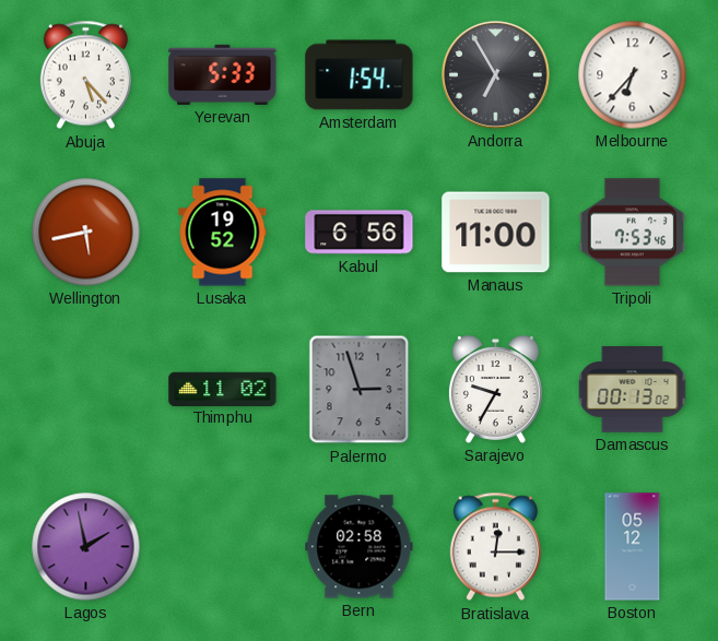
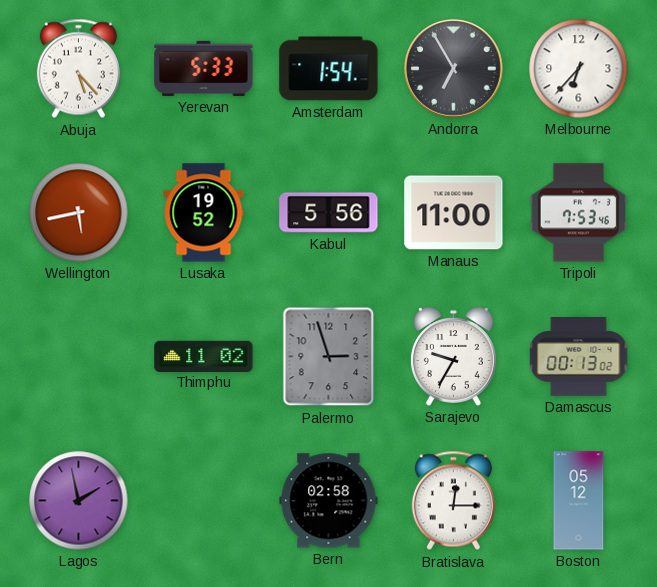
Kabul: 6:56 -> 5:56 (329, 213)
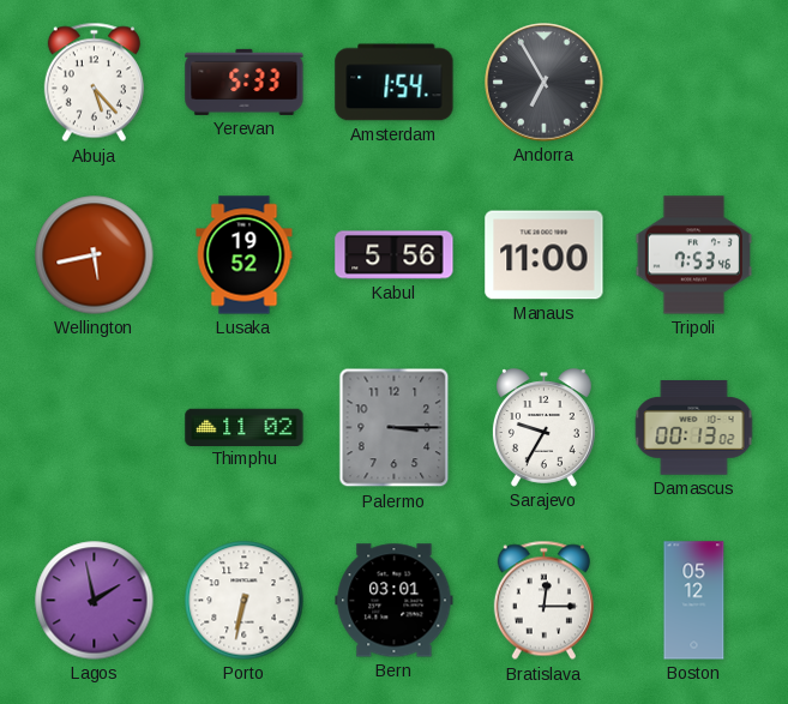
Melbourne: 6:37 -> none (579, 69)
Palermo: 2:57 -> 3:15 (395, 428)
Porto: none -> 6:32 (245, 601)
Bern: 02:58 -> 03:01 (395, 601)
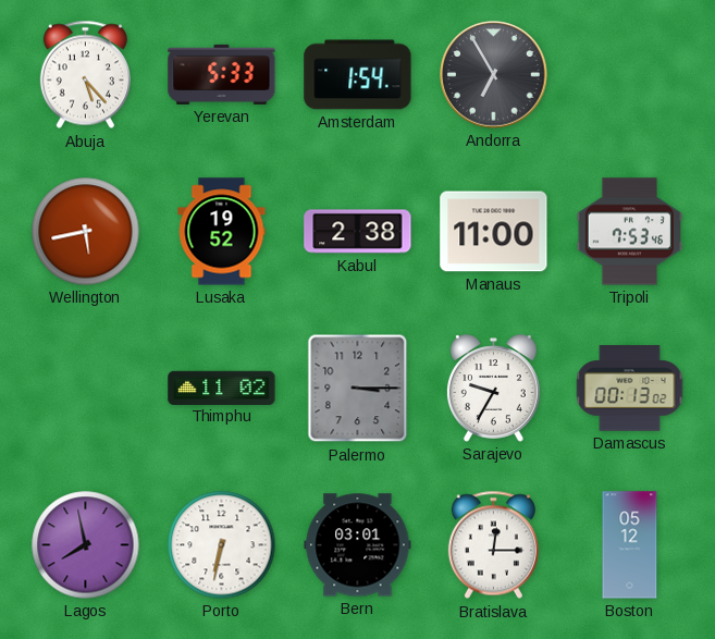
Kabul: 5:56 -> 2:38 (358, 232)
Lagos: 1:58 -> 7:58 (86, 545)
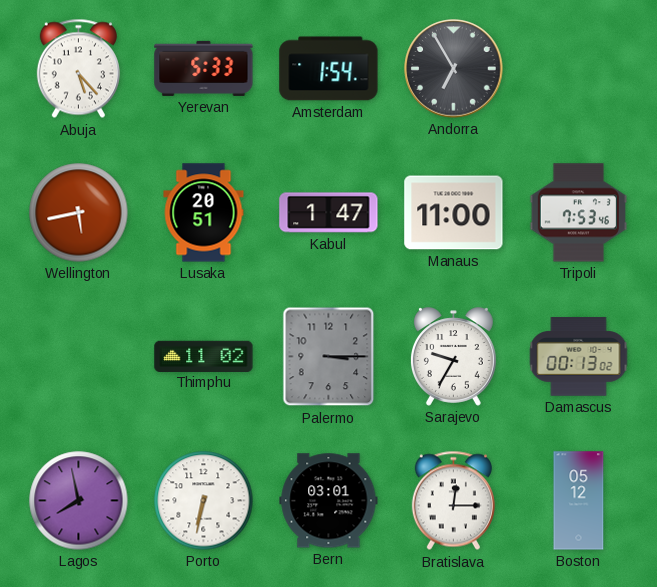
Lusaka: 19:52 -> 20:51 (204, 213)
Kabul: 2:38 -> 1:47 (329, 213)
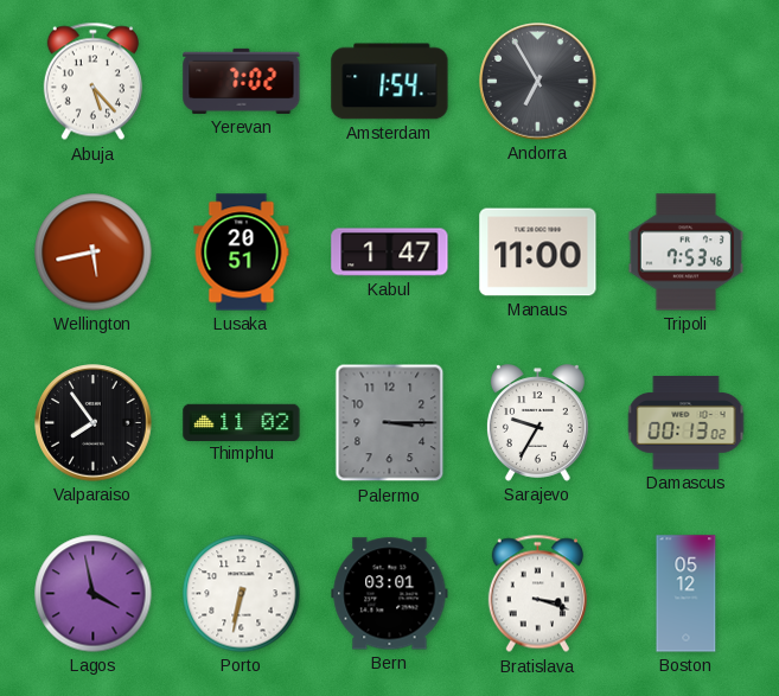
Yerevan: 5:33 -> 7:02 (242, 81)
Valparaiso: none -> 7:54 (94, 423)
Lagos: 7:58 -> 3:58 (94, 594)
Bratislava: 12:15 -> 3:18 (537, 594)
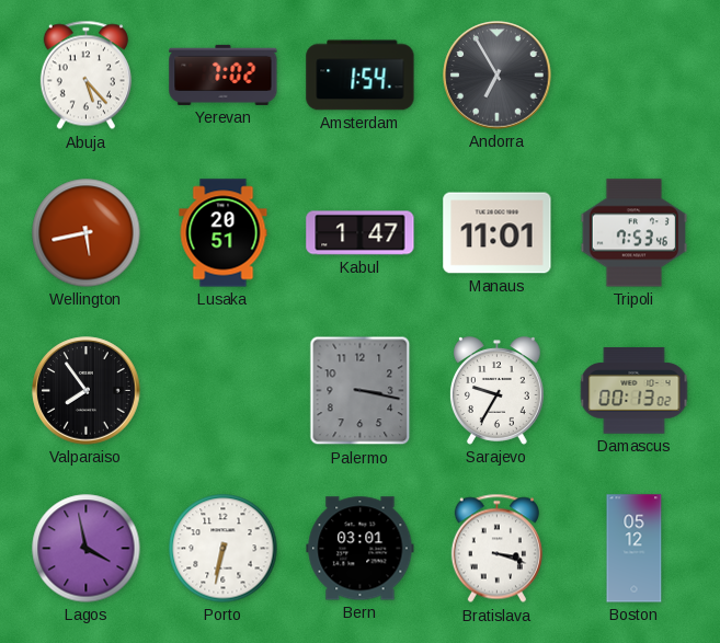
Manaus: 11:00 -> 11:01 (498, 233)
Thimphu: 11:02 -> none (242, 422)
Palermo: 3:15 -> 3:17 (361, 391)
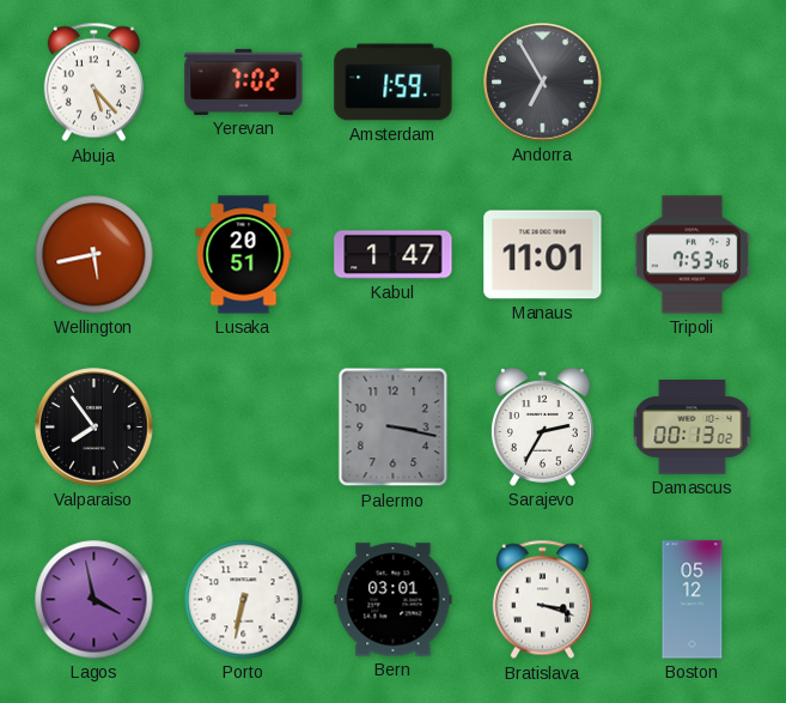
Amsterdam: 1:54 -> 1:59 (394, 83)
Sarajevo: 9:35 -> 2:35 (542, 428)
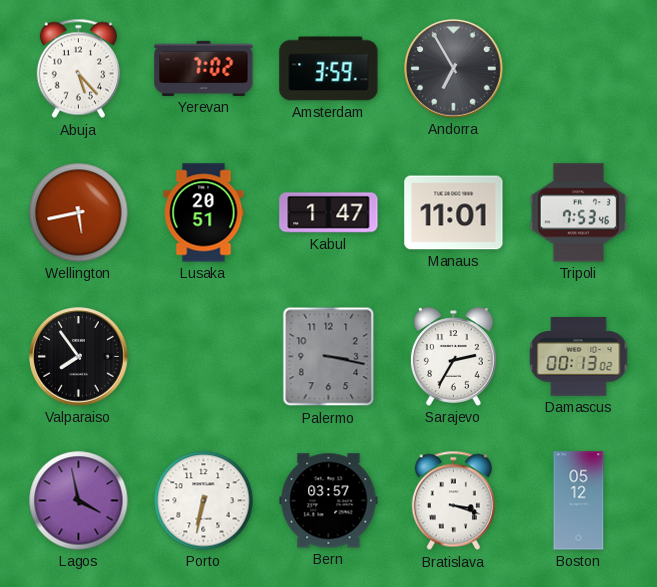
Amsterdam: 1:59 -> 3:59 (329, 69)
Bern: 03:01 -> 03:57 (329, 501)
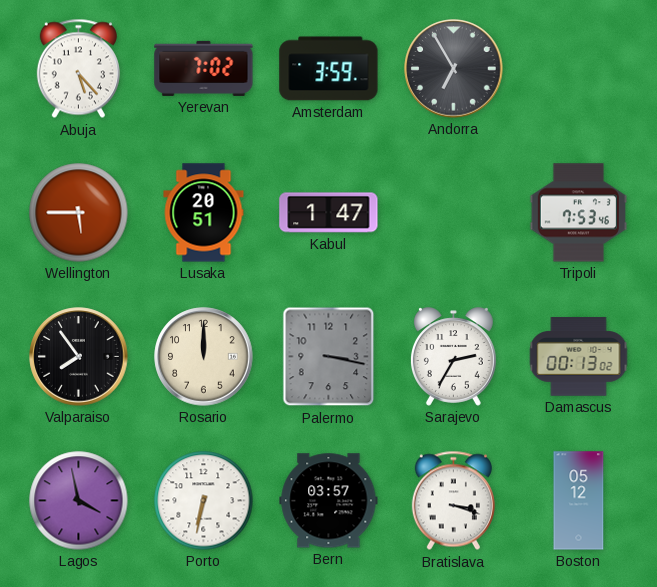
Wellington: 5:43 -> 5:45 (79, 213)
Manaus: 11:01 -> none (454, 213)
Rosario: none -> 12:00 (204, 357)
